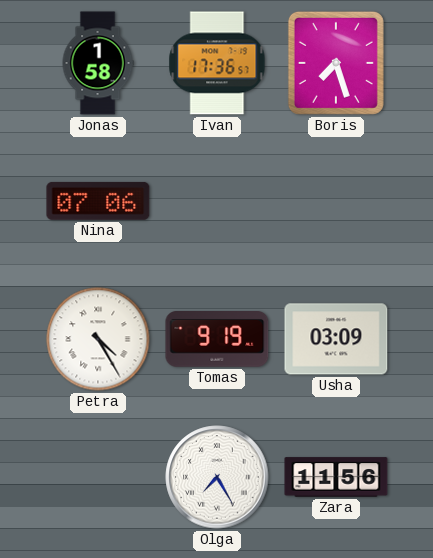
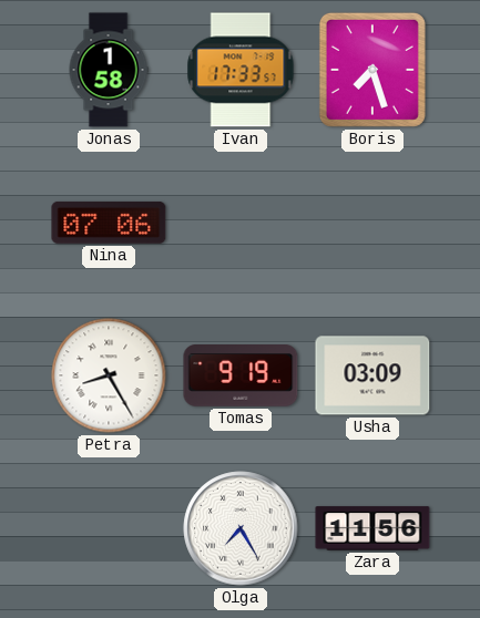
Ivan: 17:36 -> 17:33 (241, 70)
Petra: 4:25 -> 8:25 (109, 375)
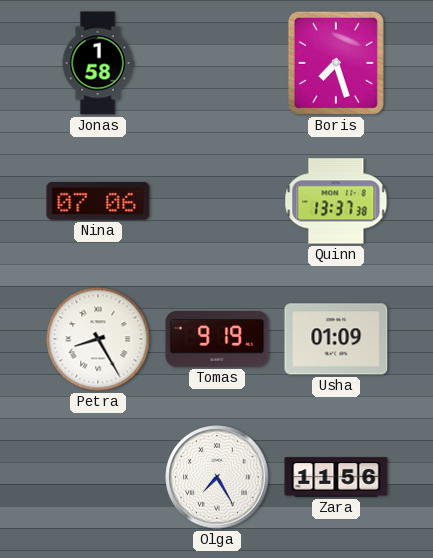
Ivan: 17:33 -> none (241, 70)
Quinn: none -> 13:37 (336, 201)
Usha: 03:09 -> 01:09 (336, 339)
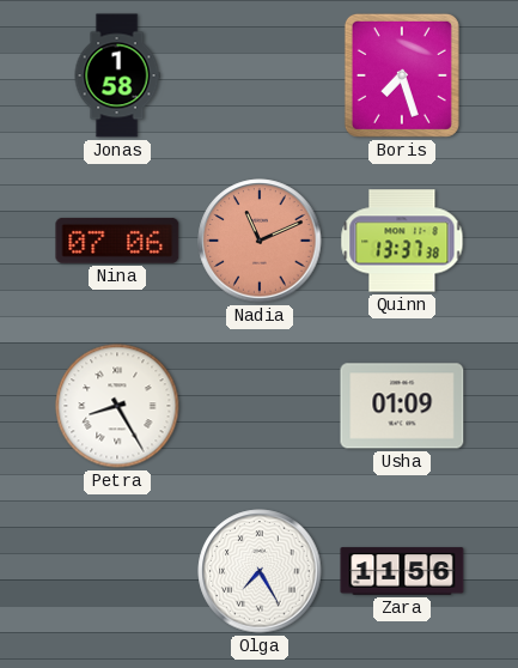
Nadia: none -> 11:11 (260, 241)
Tomas: 9:19 -> none (217, 340)
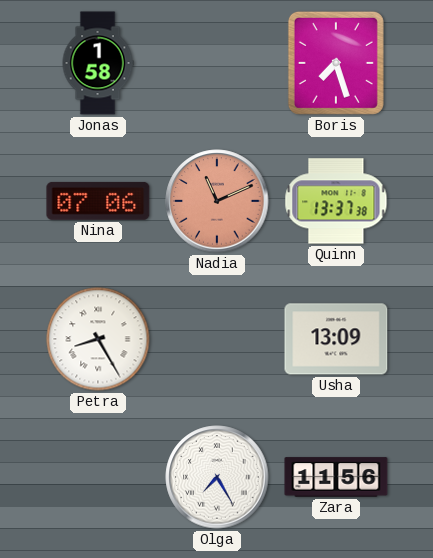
Usha: 01:09 -> 13:09 (336, 339)
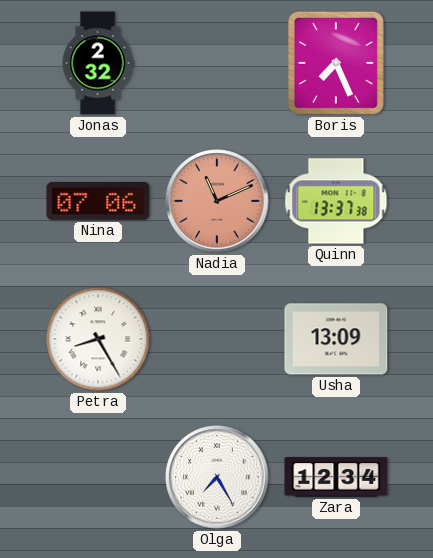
Jonas: 1:58 -> 2:32 (98, 63)
Boris: 7:27 -> 7:26 (336, 63)
Zara: 11:56 -> 12:34 (336, 477)
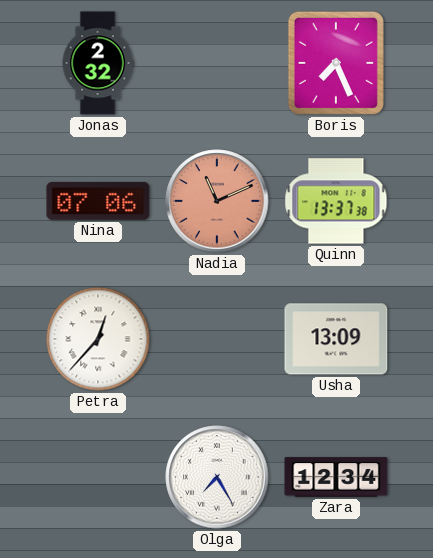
Petra: 8:25 -> 12:37 (98, 339)
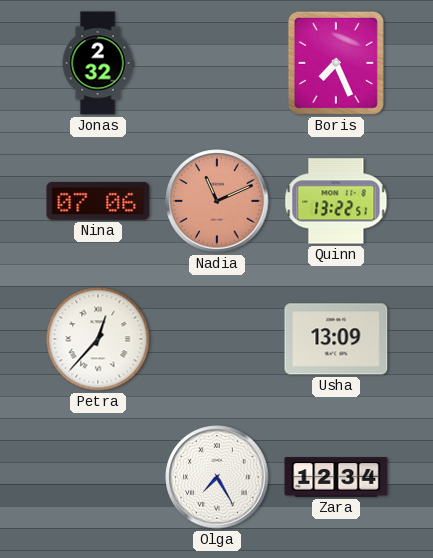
Quinn: 13:37 -> 13:22 (336, 201)
